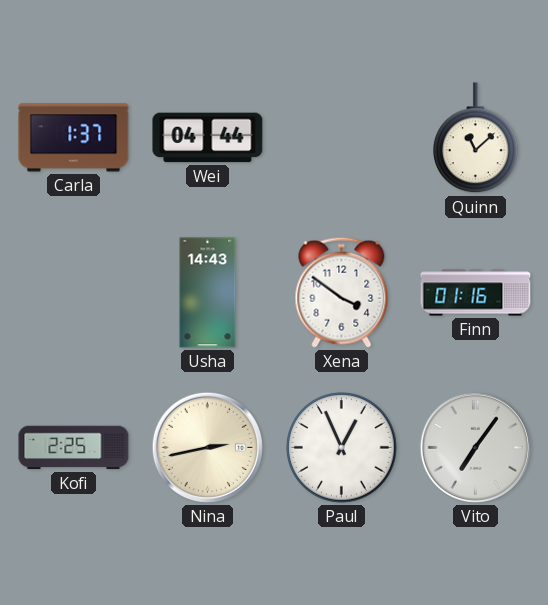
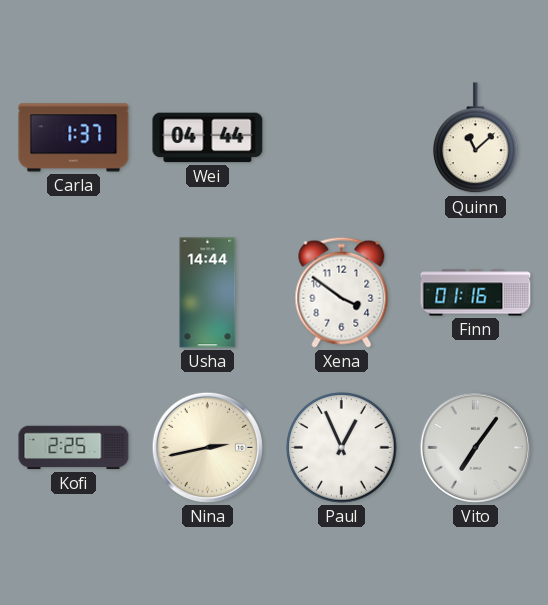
Usha: 14:43 -> 14:44 (208, 293)
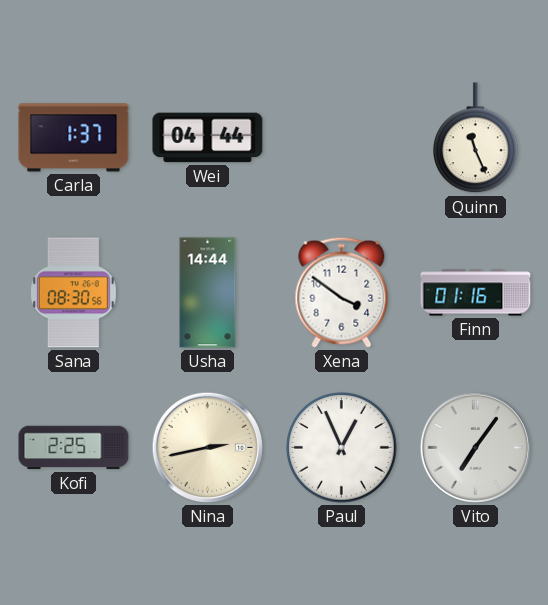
Quinn: 11:08 -> 11:26 (476, 138)
Sana: none -> 08:30 (73, 293)
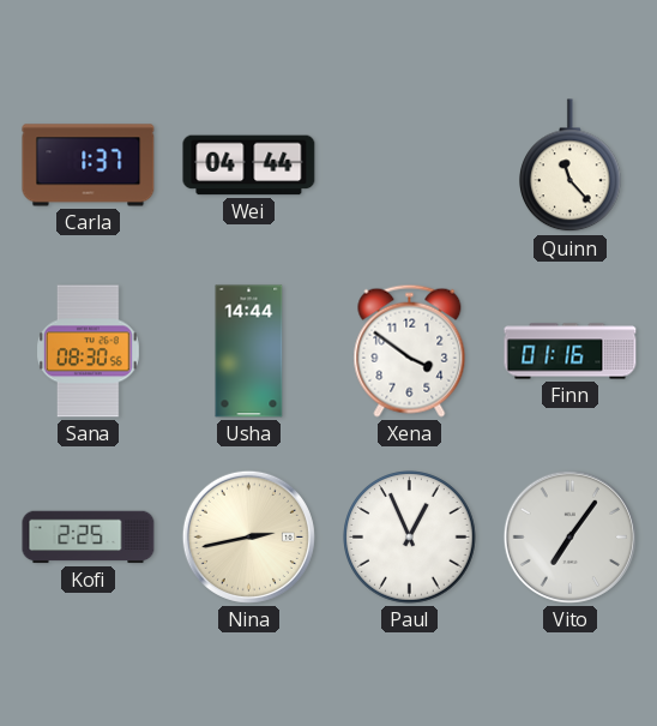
Quinn: 11:26 -> 11:23 (571, 166)
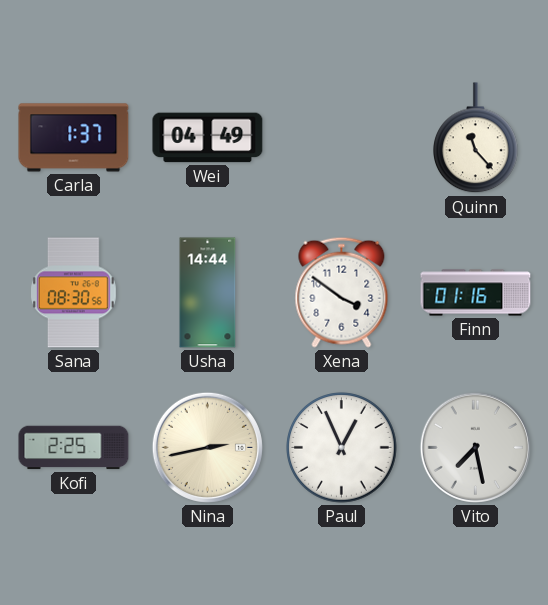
Wei: 04:44 -> 04:49 (208, 138)
Vito: 7:06 -> 7:28 (475, 447)
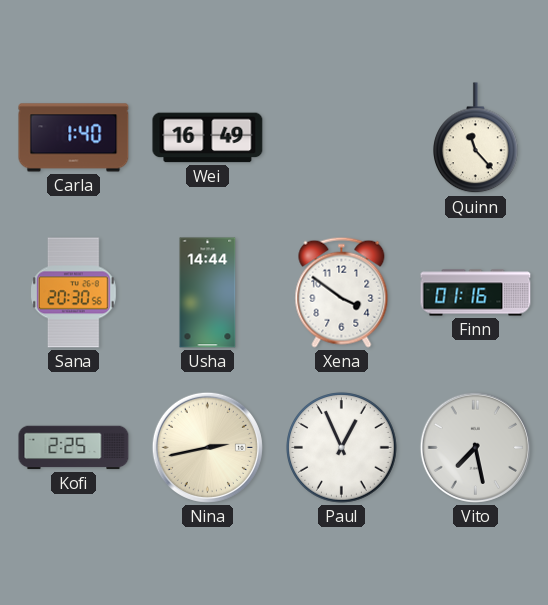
Carla: 1:37 -> 1:40 (74, 138)
Wei: 04:49 -> 16:49 (208, 138)
Sana: 08:30 -> 20:30 (73, 293)
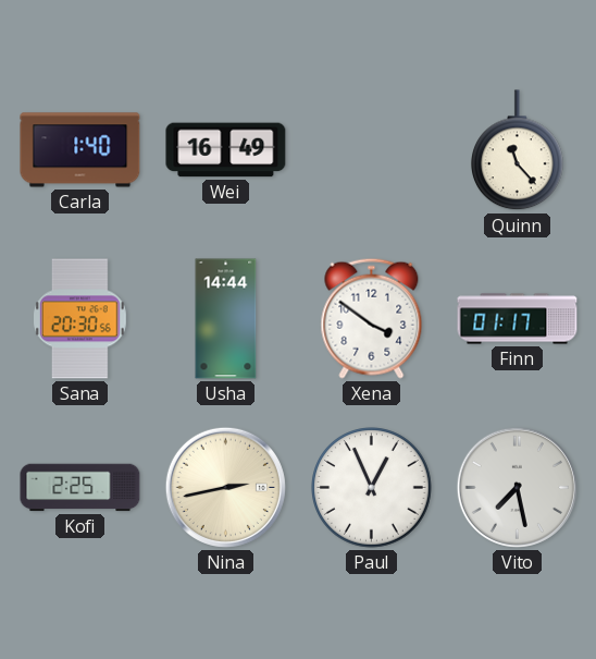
Finn: 01:16 -> 01:17 (518, 319)
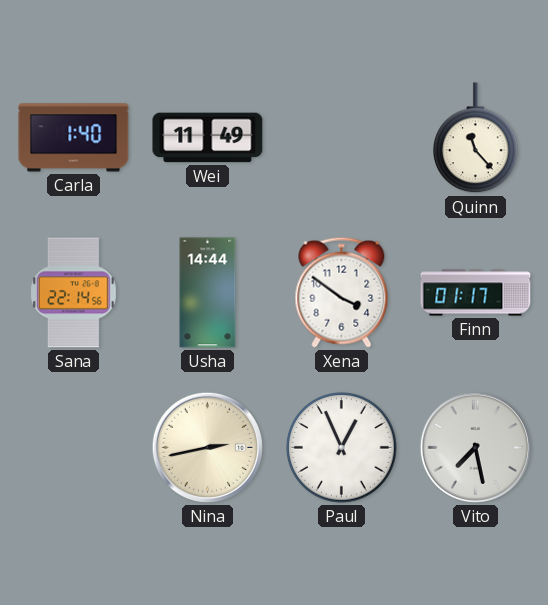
Wei: 16:49 -> 11:49 (208, 138)
Sana: 20:30 -> 22:14 (73, 293)
Kofi: 2:25 -> none (80, 488)
